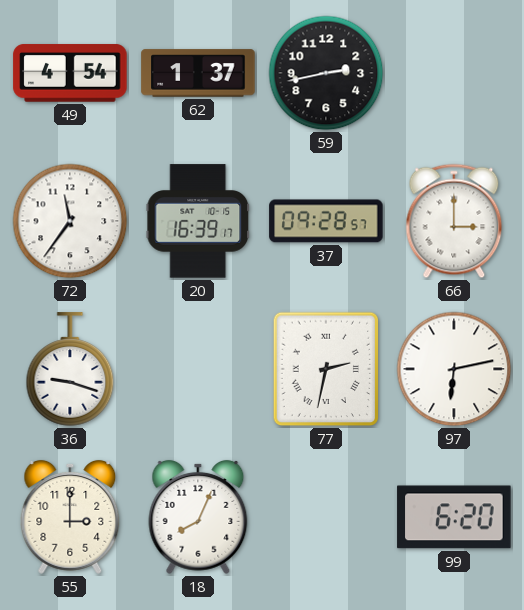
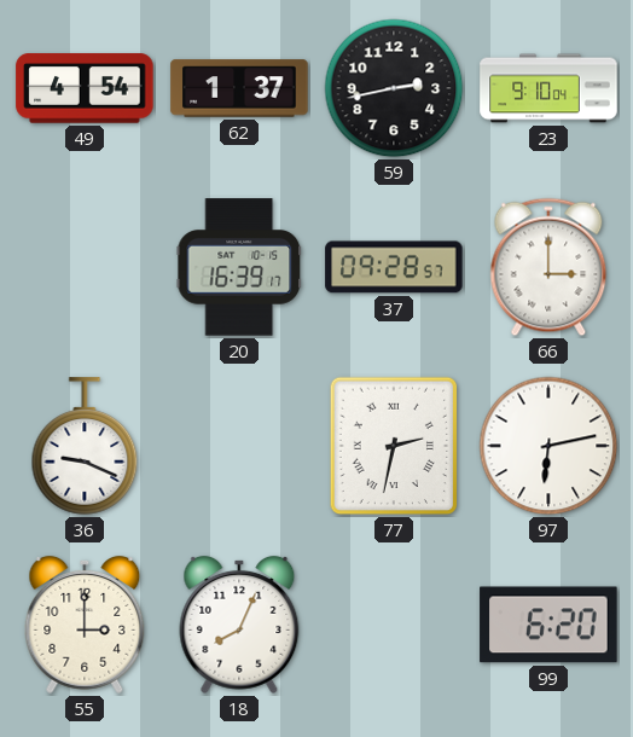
23: none -> 9:10 (548, 88)
72: 11:36 -> none (70, 221)
36: 9:18 -> 9:19 (85, 446)
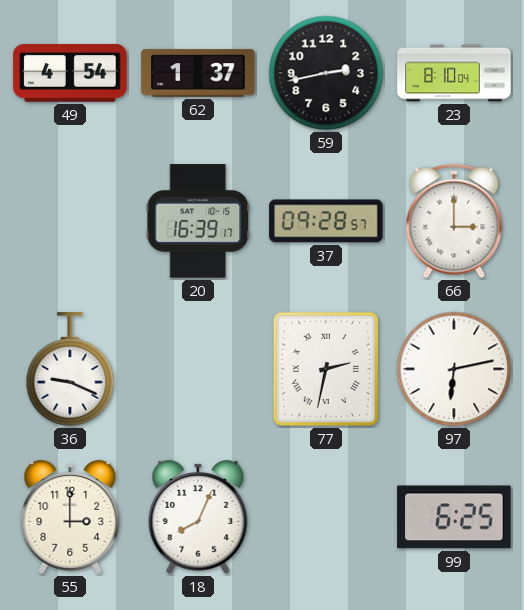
23: 9:10 -> 8:10 (454, 73)
99: 6:20 -> 6:25 (454, 517)
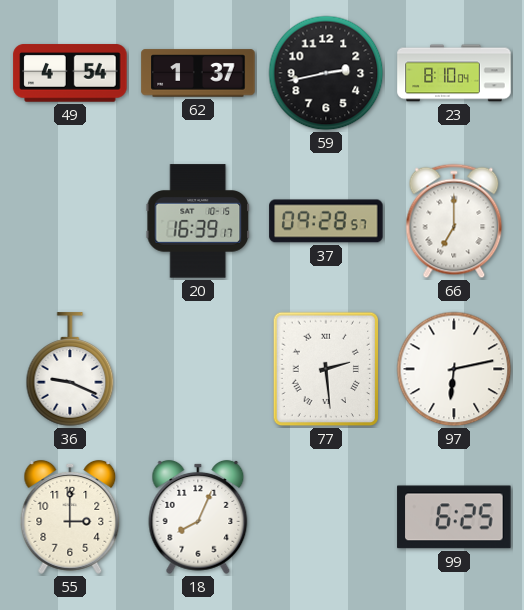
66: 3:00 -> 7:00 (454, 221)
77: 2:32 -> 2:29 (326, 369)
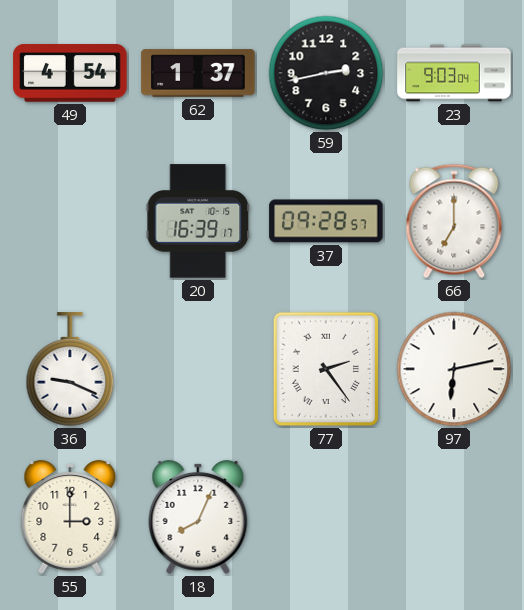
23: 8:10 -> 9:03 (454, 73)
77: 2:29 -> 2:24 (326, 369)
99: 6:25 -> none (454, 517)
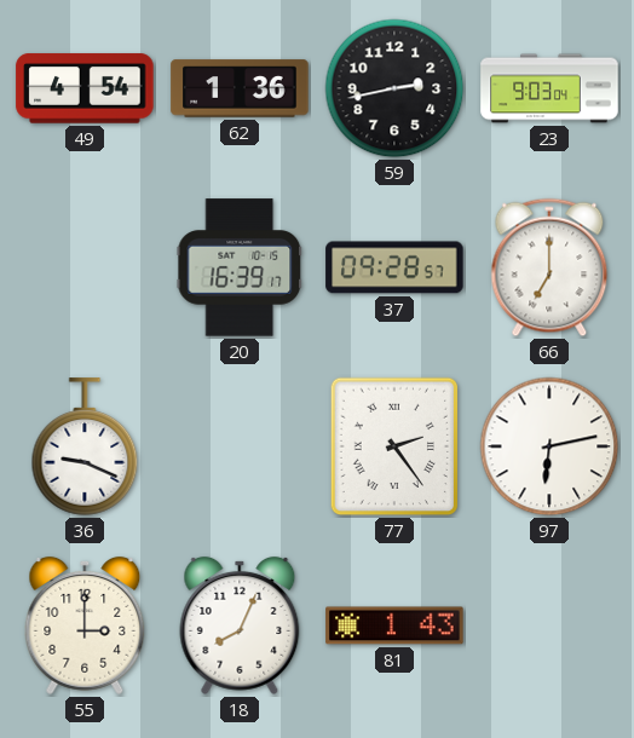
62: 1:37 -> 1:36 (240, 88)
81: none -> 1:43 (394, 625)
